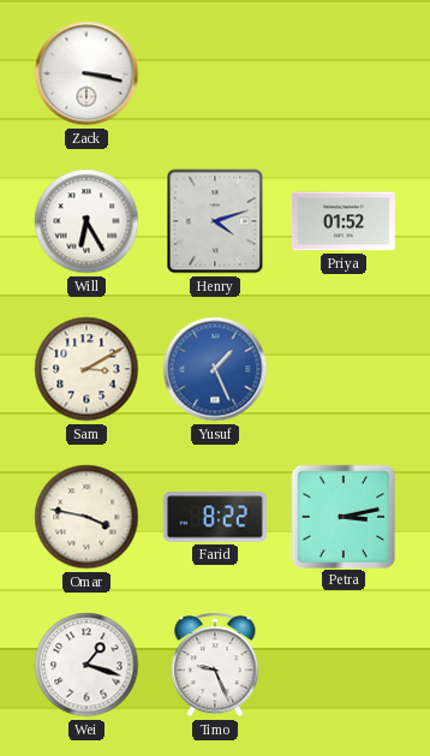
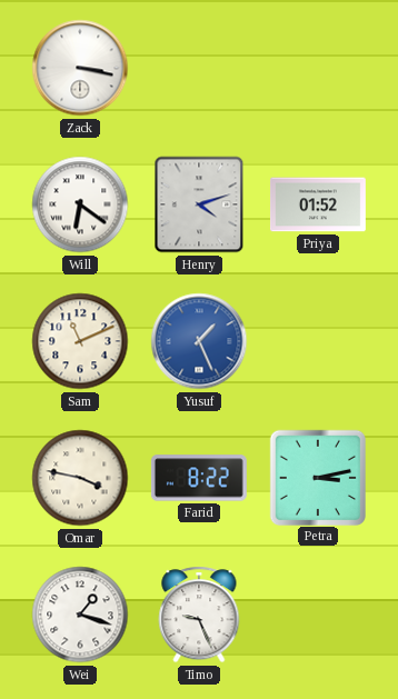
Will: 6:25 -> 6:21 (80, 204)
Sam: 3:10 -> 11:11 (80, 341)
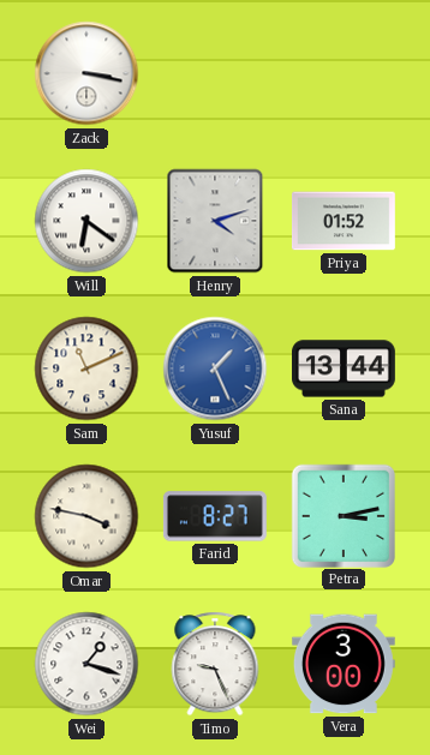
Sana: none -> 13:44 (345, 368)
Farid: 8:22 -> 8:27 (215, 516)
Vera: none -> 3:00 (344, 664)
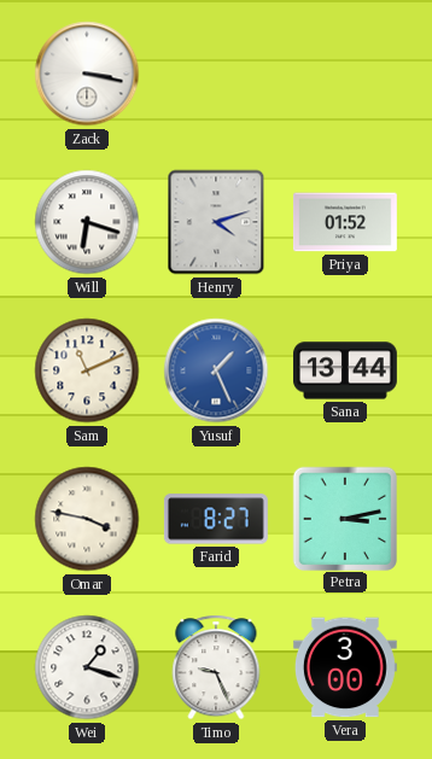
Will: 6:21 -> 6:18 (87, 222)
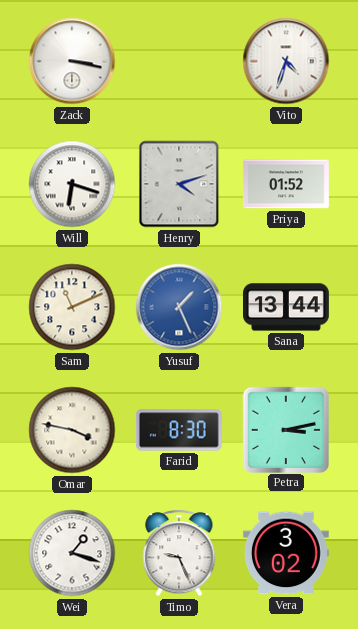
Vito: none -> 4:33 (286, 61)
Farid: 8:27 -> 8:30 (179, 430)
Vera: 3:00 -> 3:02 (286, 553)
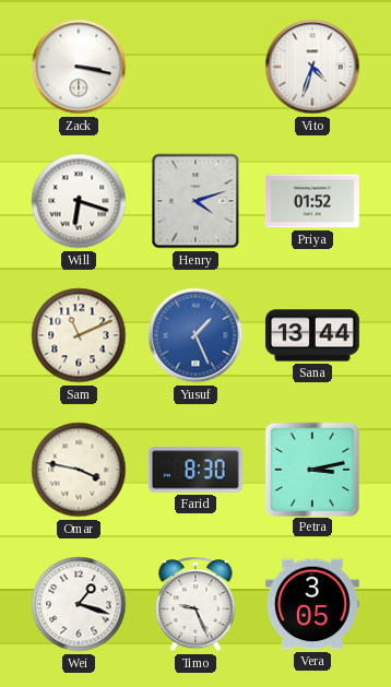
Vera: 3:02 -> 3:05 (312, 604)
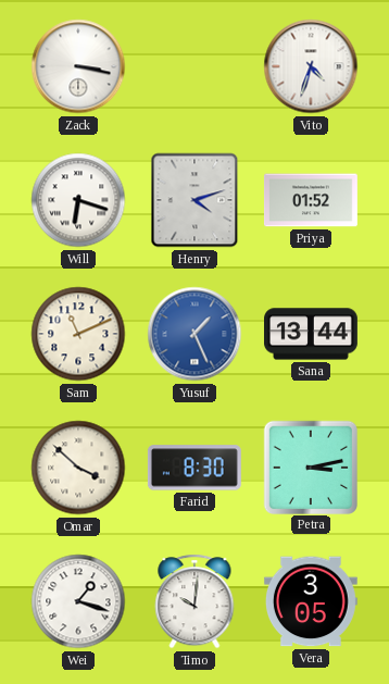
Omar: 3:47 -> 3:52 (78, 468)
Timo: 9:26 -> 10:01 (195, 601)
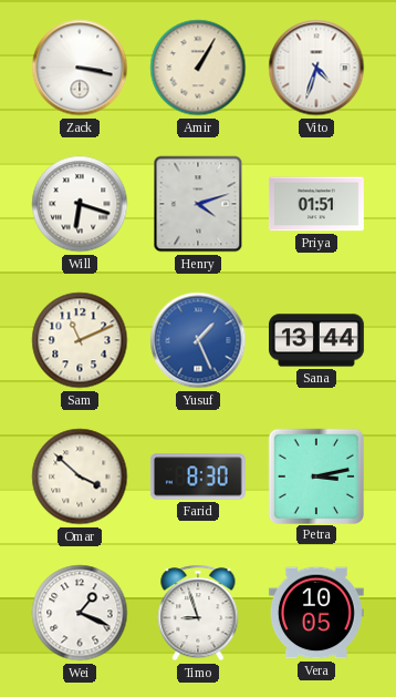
Amir: none -> 1:05 (198, 68)
Priya: 01:52 -> 01:51 (316, 204)
Wei: 1:18 -> 1:19 (80, 613)
Timo: 10:01 -> 8:57 (198, 613)
Vera: 3:05 -> 10:05 (316, 613)
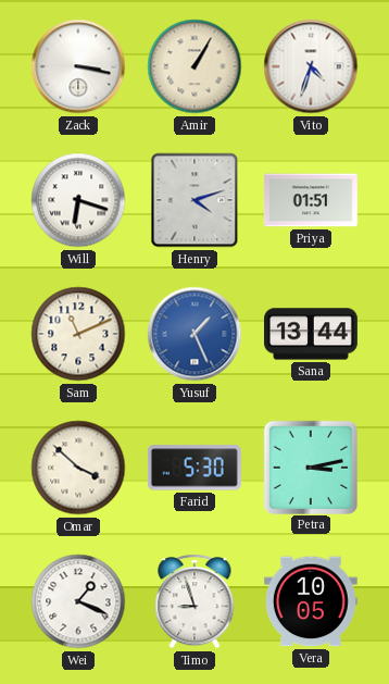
Farid: 8:30 -> 5:30 (195, 468)
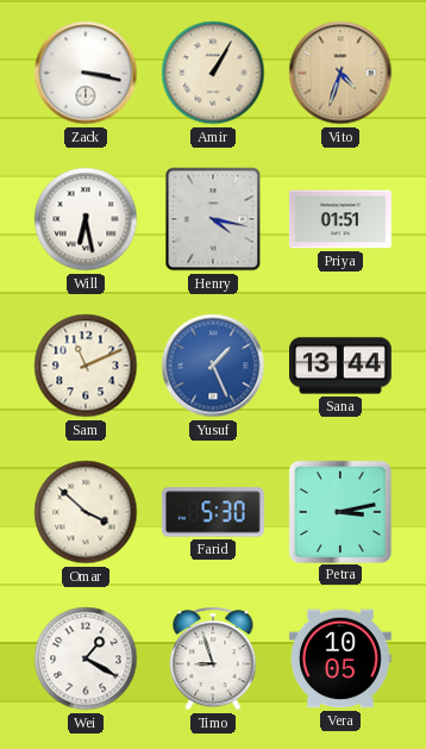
Vito dial: white -> champagne (340, 73)
Will: 6:18 -> 6:28 (86, 219)
Henry: 4:12 -> 4:17 (213, 219)
Wei: 1:19 -> 1:20 (86, 659)
